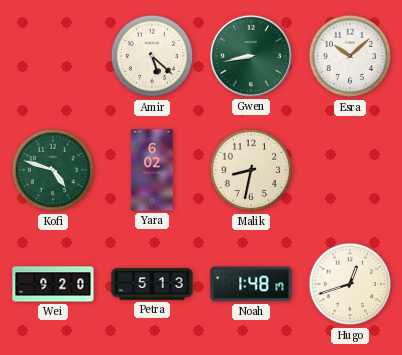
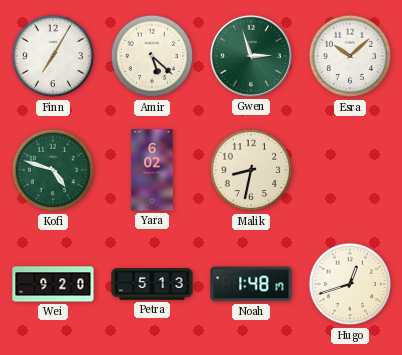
Finn: none -> 7:05 (53, 56)
Gwen: 8:43 -> 2:57 (251, 56)
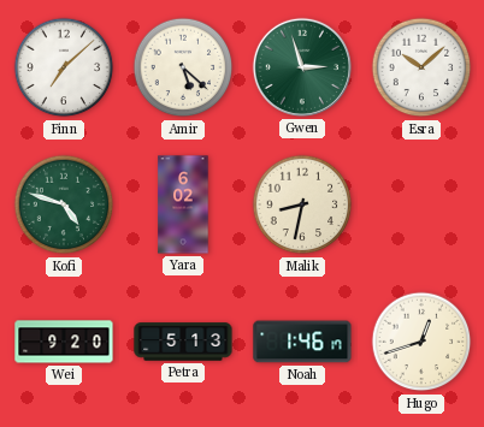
Finn: 7:05 -> 7:08 (64, 67)
Noah: 1:48 -> 1:46 (302, 342)
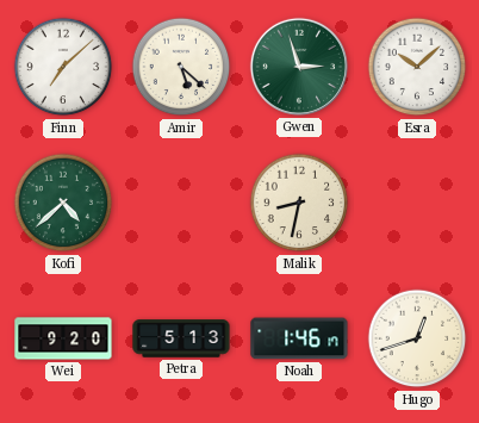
Kofi: 4:48 -> 4:38 (63, 203)
Yara: 6:02 -> none (183, 204)
